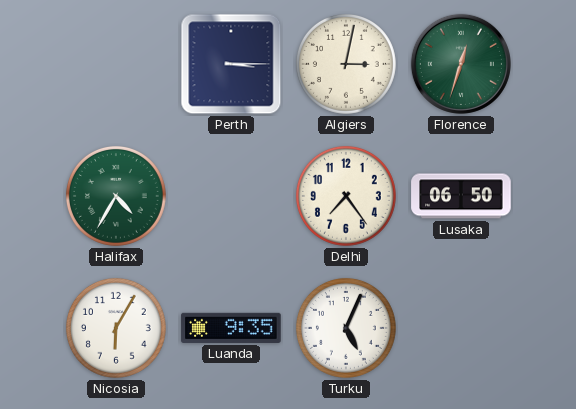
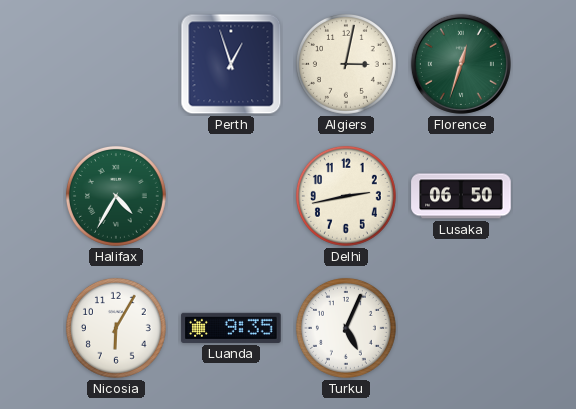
Perth: 3:15 -> 12:57 (231, 64)
Delhi: 7:24 -> 2:43 (346, 196)
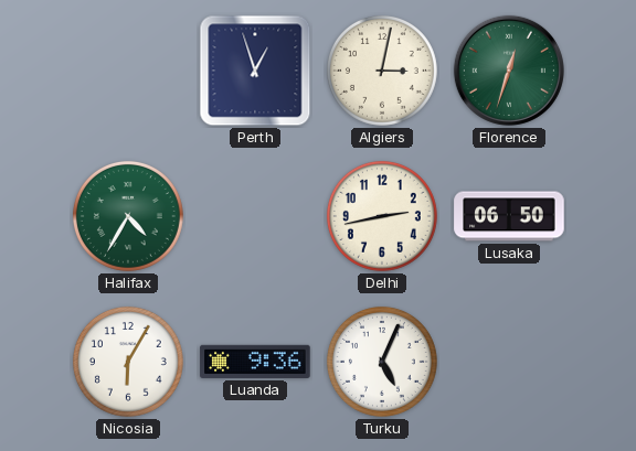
Luanda: 9:35 -> 9:36 (255, 362)
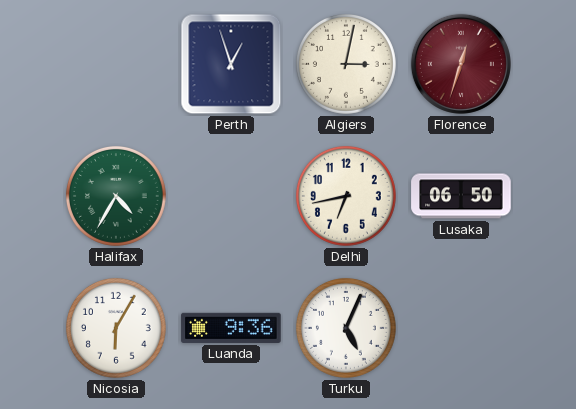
Florence dial: green -> burgundy (461, 64)
Delhi: 2:43 -> 6:43 (346, 196)
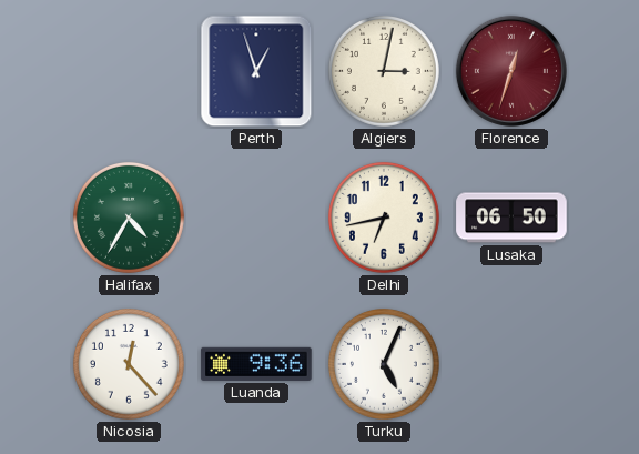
Nicosia: 6:05 -> 12:23 (129, 364)
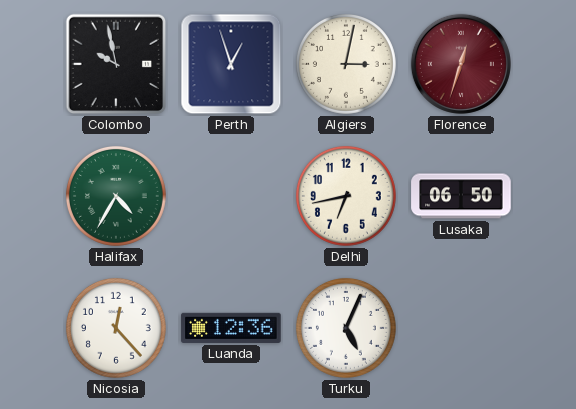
Colombo: none -> 9:58 (116, 64)
Luanda: 9:36 -> 12:36 (231, 328)
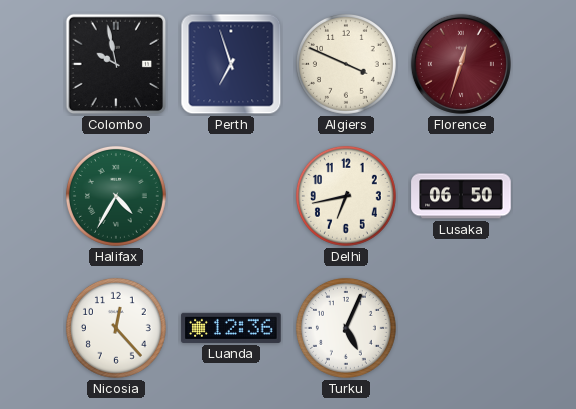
Perth: 12:57 -> 6:57 (231, 64)
Algiers: 3:02 -> 3:49 (346, 64)
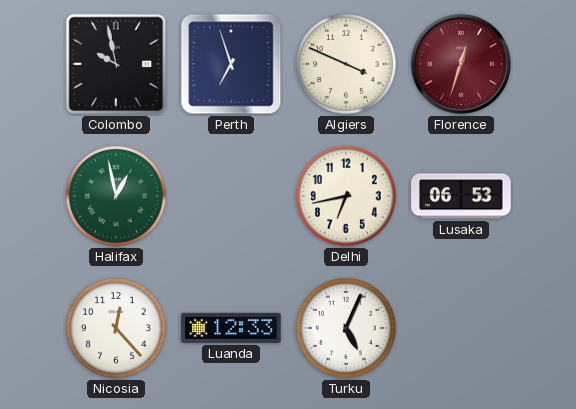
Halifax: 4:35 -> 12:58 (116, 196)
Lusaka: 06:50 -> 06:53 (461, 196)
Luanda: 12:36 -> 12:33 (231, 328)
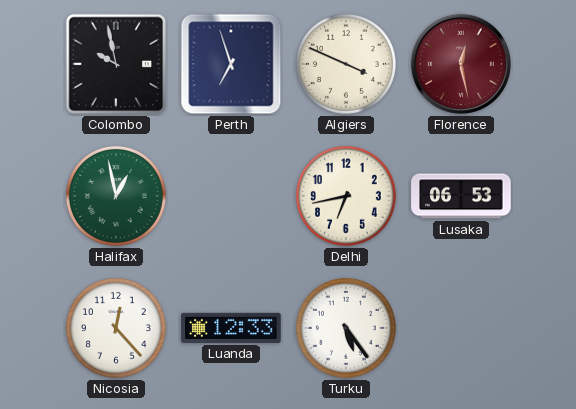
Florence: 12:33 -> 12:28 (461, 64)
Turku: 5:04 -> 5:24 (346, 328)
